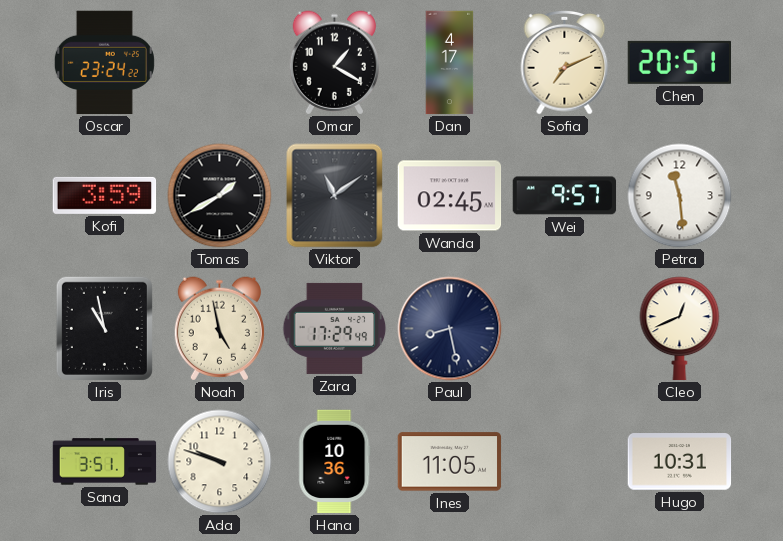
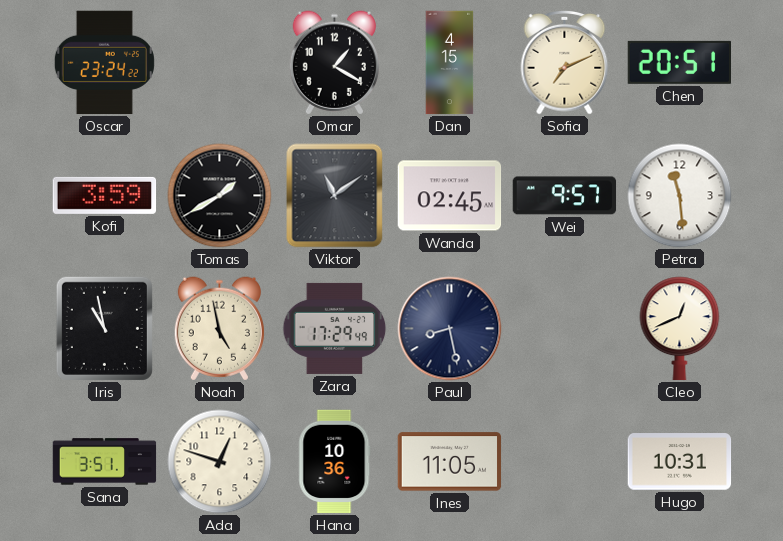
Dan: 4:17 -> 4:15 (450, 63)
Ada: 9:48 -> 12:48 (220, 462)
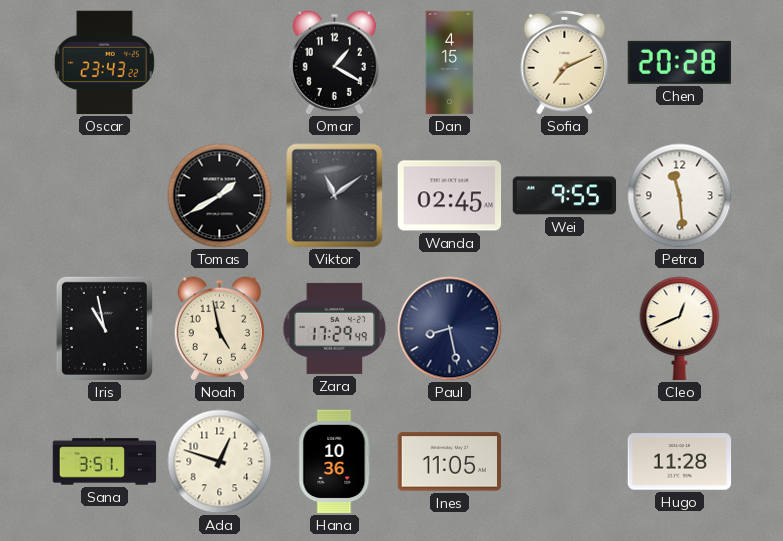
Oscar: 23:24 -> 23:43 (104, 63)
Chen: 20:51 -> 20:28 (679, 62)
Kofi: 3:59 -> none (105, 195)
Wei: 9:57 -> 9:55 (565, 196)
Hugo: 10:31 -> 11:28 (680, 462)
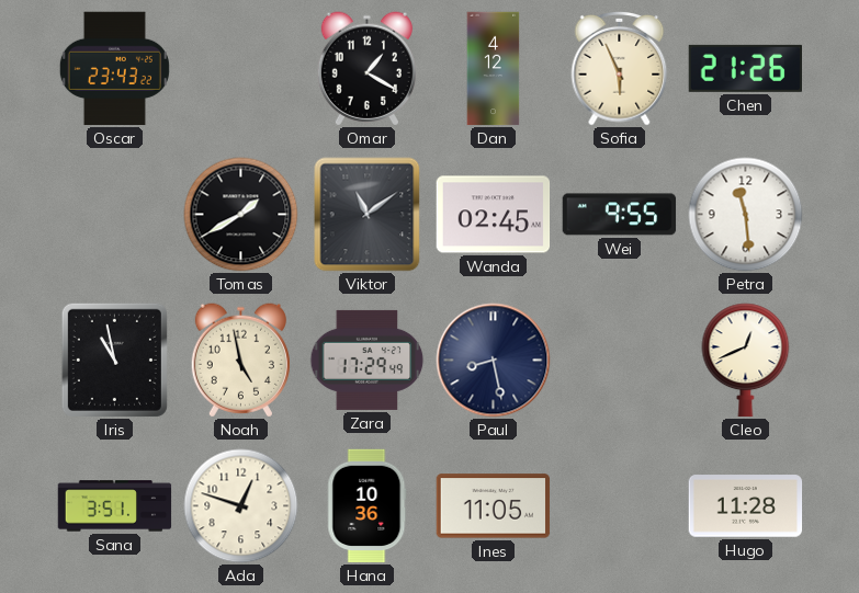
Dan: 4:15 -> 4:12 (494, 69)
Sofia: 7:11 -> 5:56 (620, 68)
Chen: 20:28 -> 21:26 (745, 68)
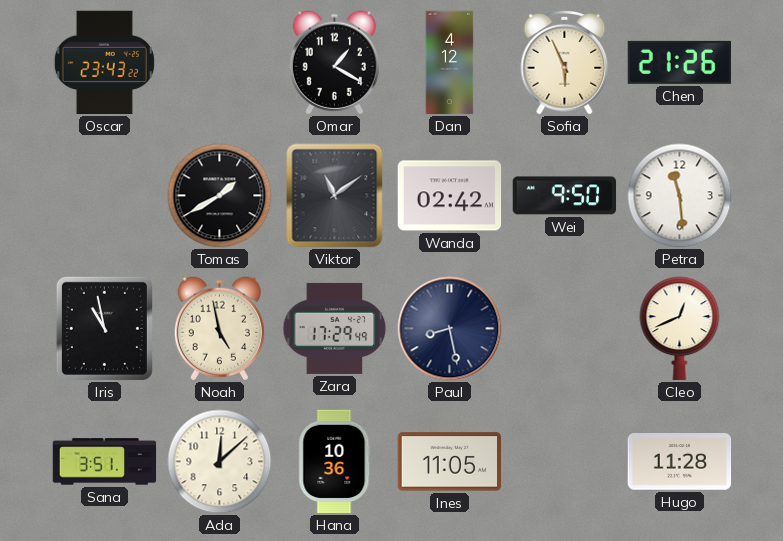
Wanda: 02:45 -> 02:42 (450, 196)
Wei: 9:55 -> 9:50 (565, 196)
Ada: 12:48 -> 12:08 (220, 462)
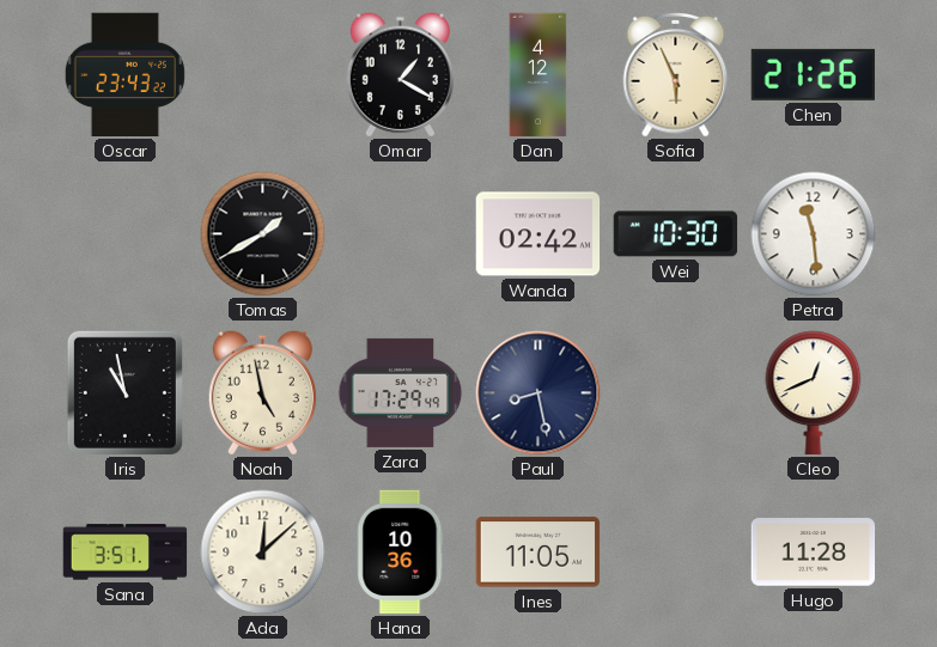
Viktor: 11:09 -> none (335, 196)
Wei: 9:50 -> 10:30 (676, 234)
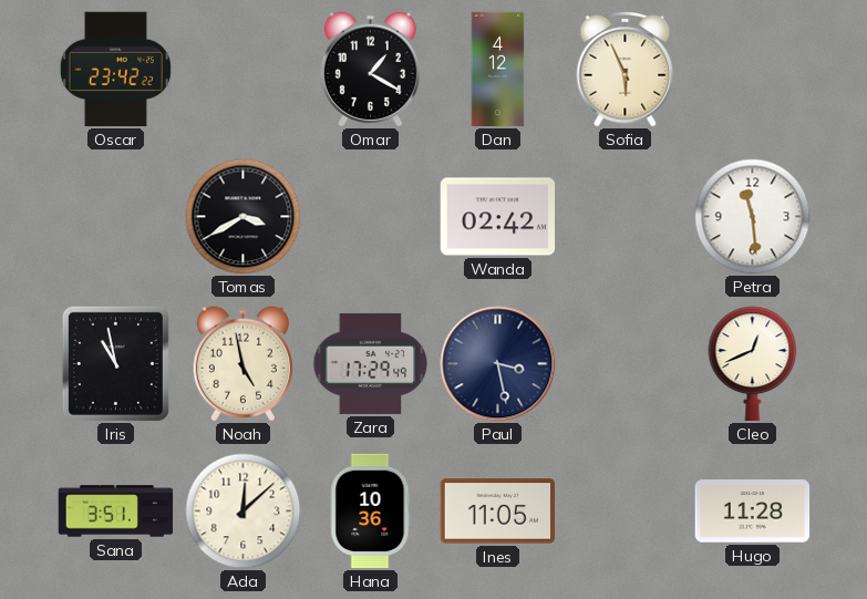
Oscar: 23:43 -> 23:42 (115, 70)
Chen: 21:26 -> none (813, 74)
Tomas: 1:40 -> 3:40 (244, 217)
Wei: 10:30 -> none (676, 234)
Paul: 8:28 -> 3:28 (498, 364)
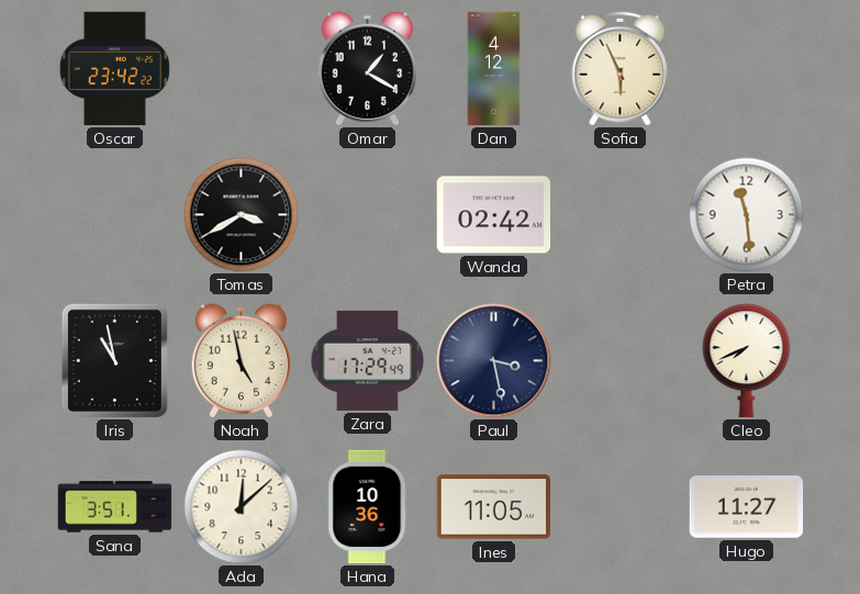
Cleo: 12:41 -> 7:41 (747, 361)
Hugo: 11:28 -> 11:27 (747, 507)
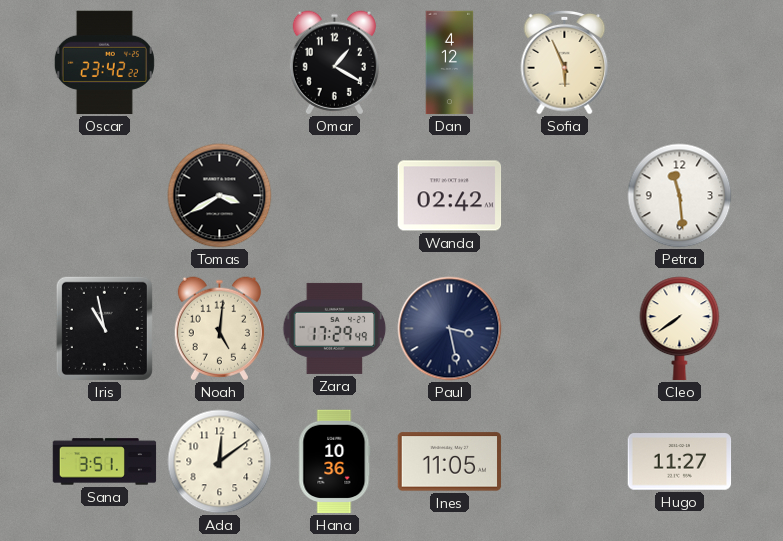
Noah: 4:58 -> 5:01 (219, 329)
Cleo: 7:41 -> 7:39 (680, 329)
Ada: 12:08 -> 12:09 (220, 462)
